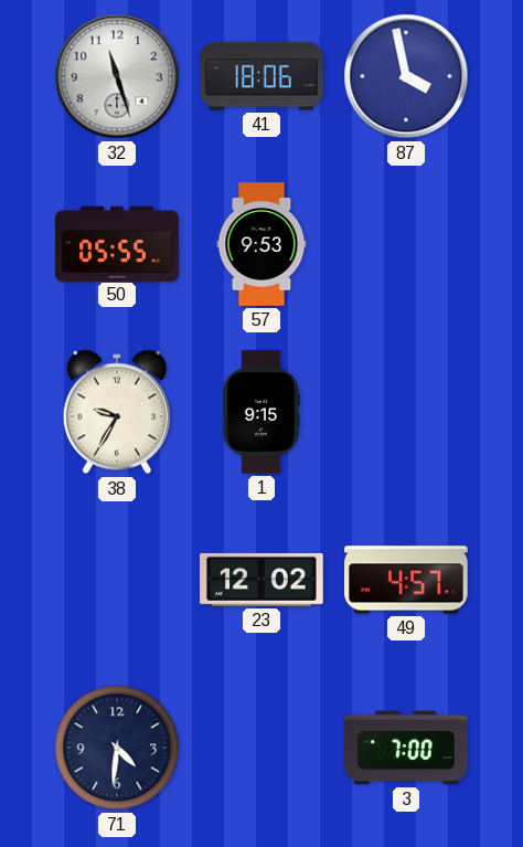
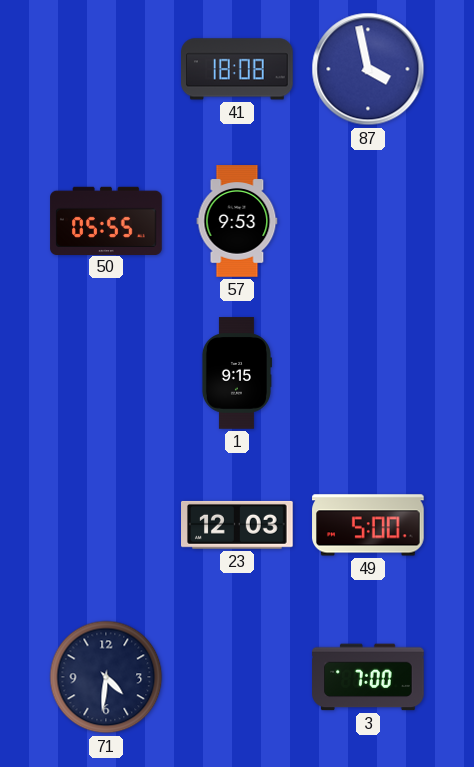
32: 11:27 -> none (117, 76)
41: 18:06 -> 18:08 (237, 69)
38: 9:35 -> none (117, 412)
23: 12:02 -> 12:03 (237, 525)
49: 4:57 -> 5:00 (368, 525)
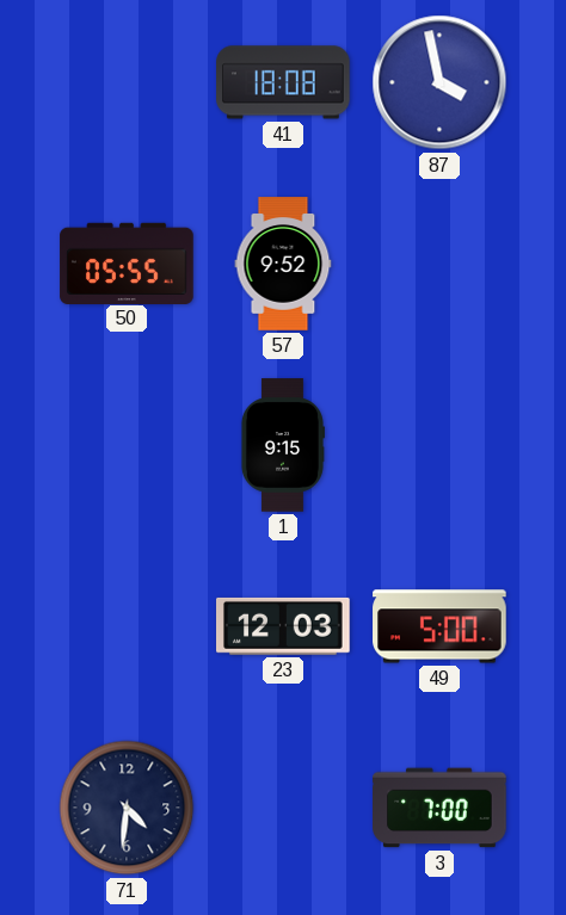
57: 9:53 -> 9:52 (283, 264)
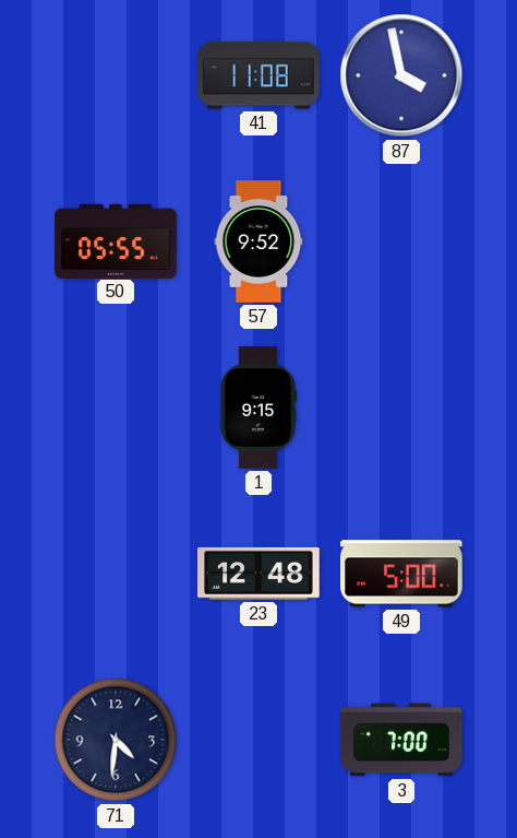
41: 18:08 -> 11:08 (258, 75)
23: 12:03 -> 12:48 (258, 574)
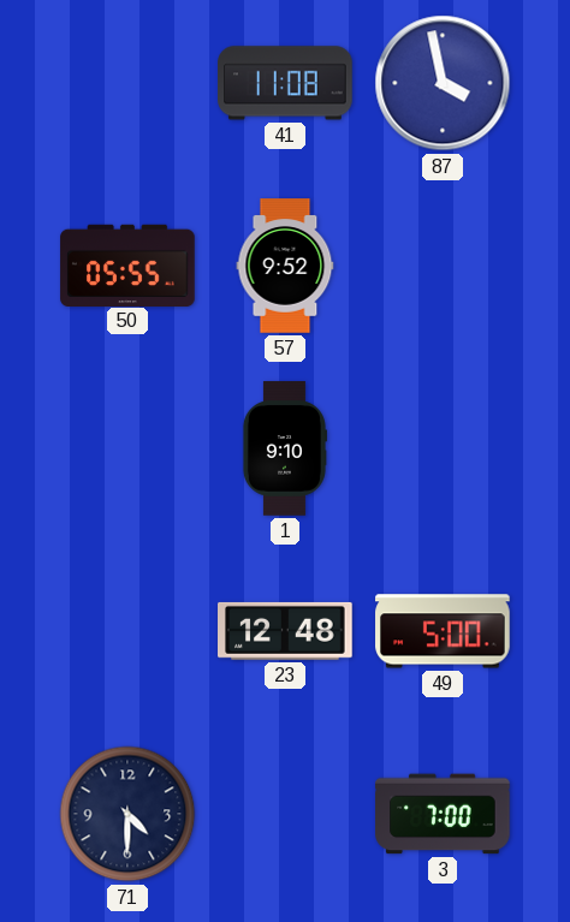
1: 9:15 -> 9:10 (284, 448)
71: 4:31 -> 4:30 (127, 814)
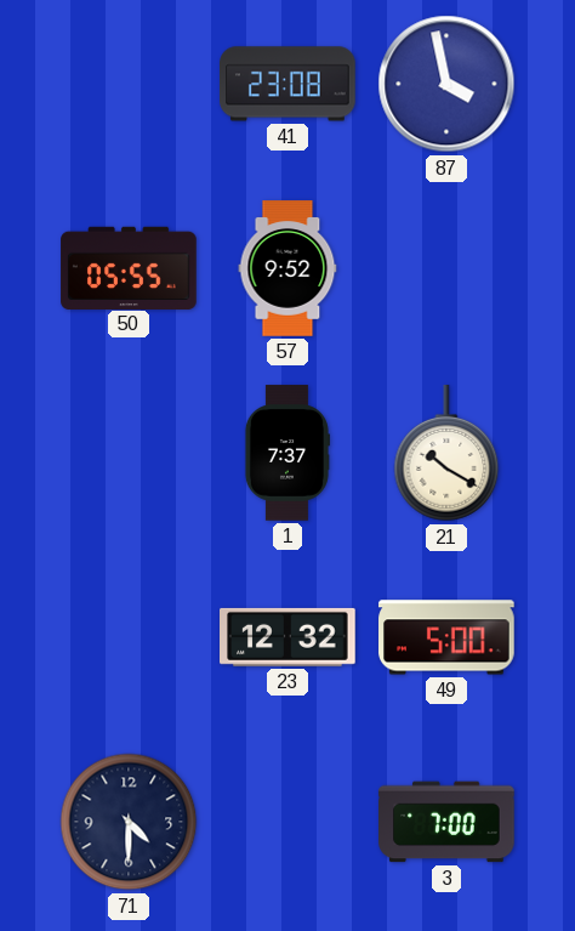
41: 11:08 -> 23:08 (287, 84)
1: 9:10 -> 7:37 (286, 453)
21: none -> 10:20 (446, 454)
23: 12:48 -> 12:32 (287, 637)
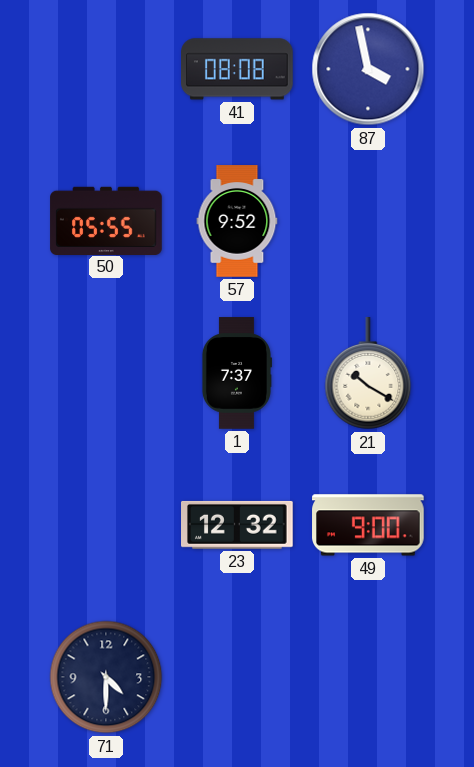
41: 23:08 -> 08:08 (237, 69)
49: 5:00 -> 9:00 (368, 525)
3: 7:00 -> none (446, 822)
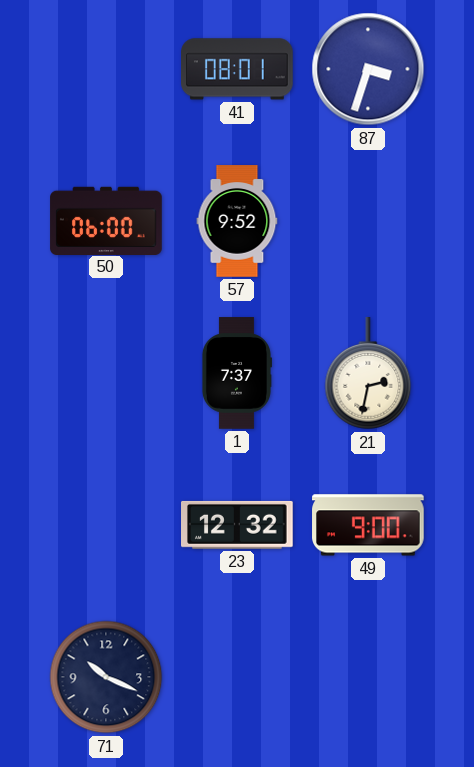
41: 08:08 -> 08:01 (237, 69)
87: 3:58 -> 3:33 (368, 69)
50: 05:55 -> 06:00 (106, 220)
21: 10:20 -> 2:32 (368, 374)
71: 4:30 -> 10:19 (106, 677)
